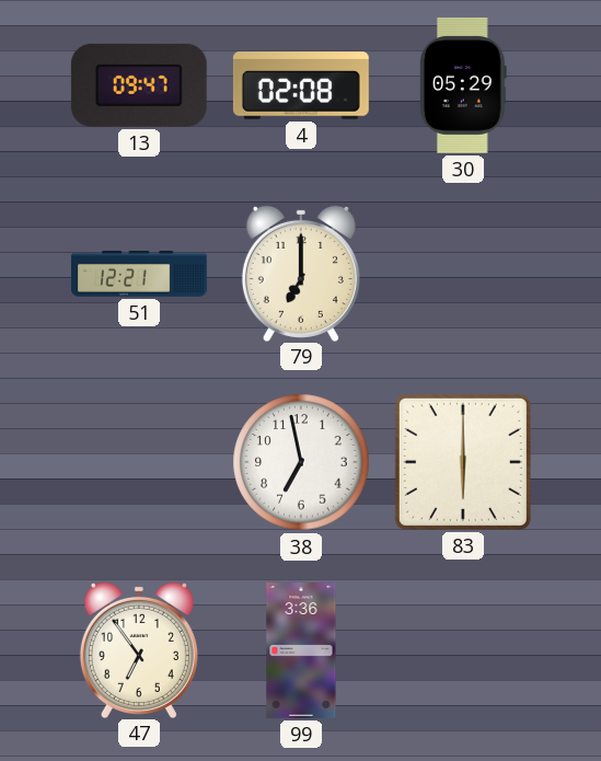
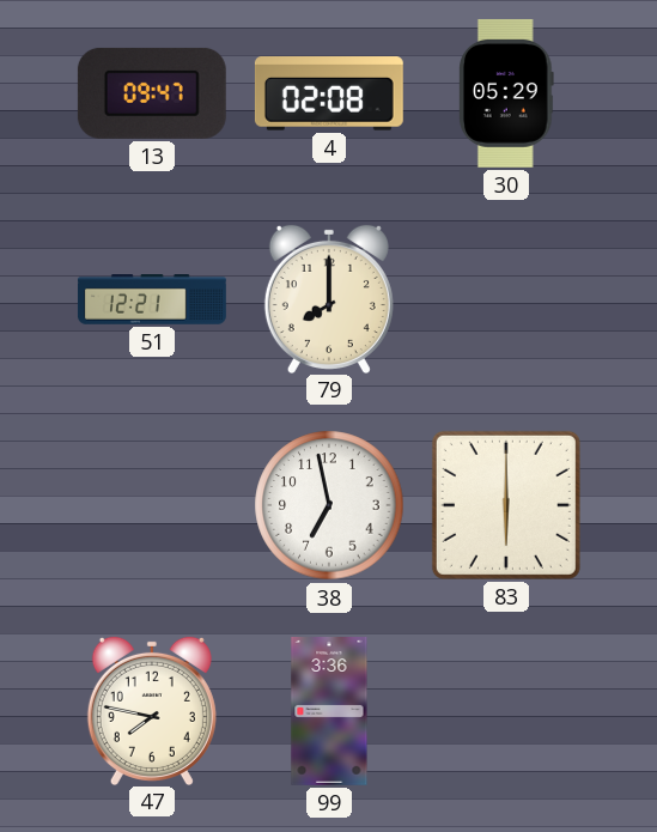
79: 7:00 -> 8:00 (329, 298)
47: 6:54 -> 7:47 (152, 710)
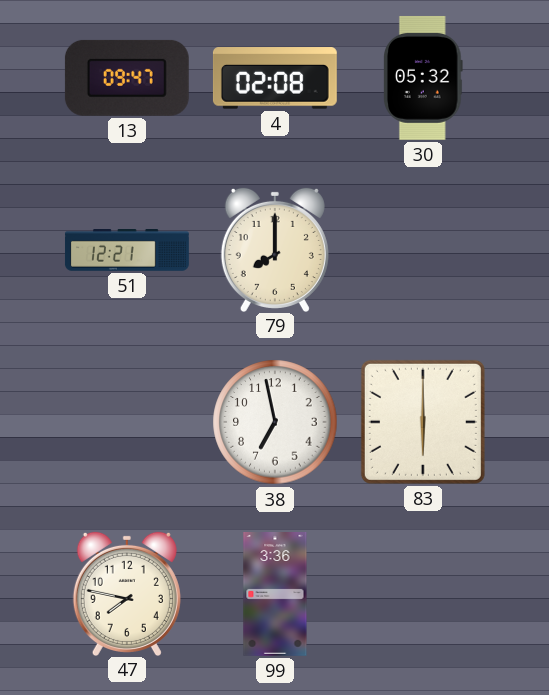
30: 05:29 -> 05:32 (424, 78)
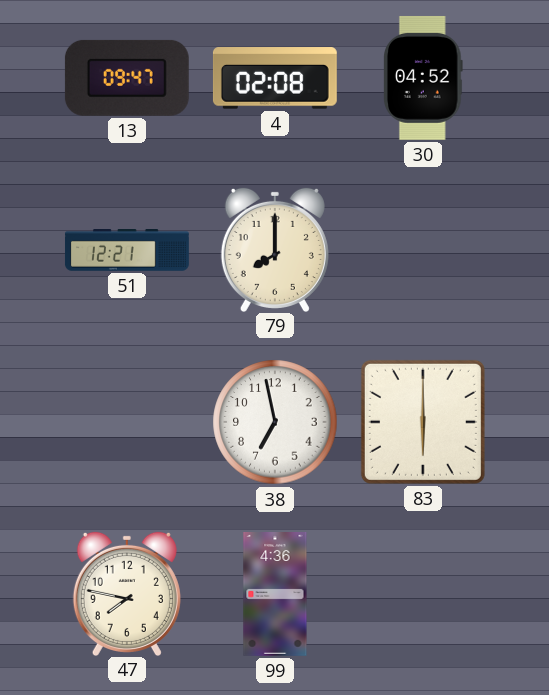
30: 05:32 -> 04:52 (424, 78)
99: 3:36 -> 4:36 (275, 595)
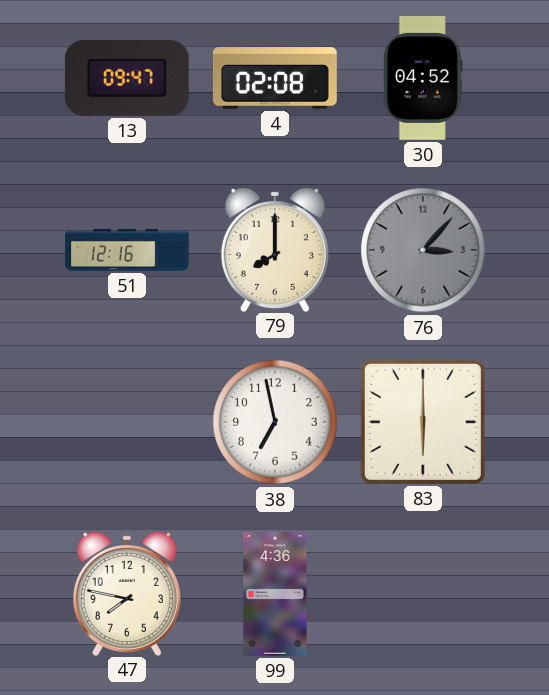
51: 12:21 -> 12:16 (127, 251)
76: none -> 3:07 (423, 250)
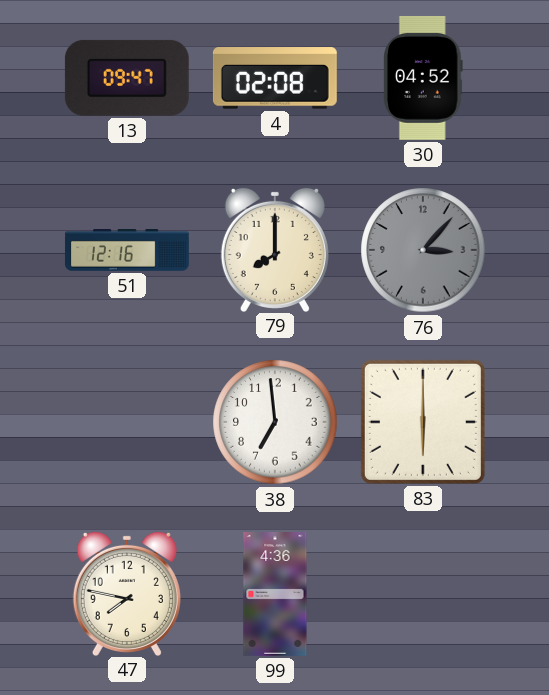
38: 6:58 -> 6:59 (275, 422)
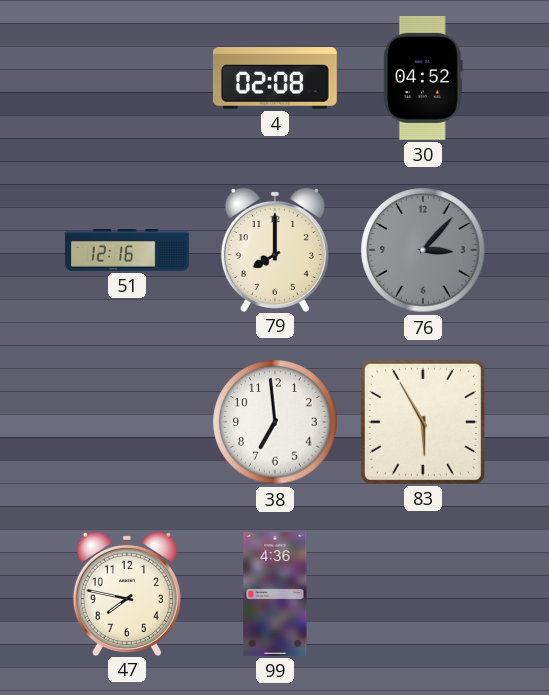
13: 09:47 -> none (127, 78)
83: 6:00 -> 5:55 (423, 422)
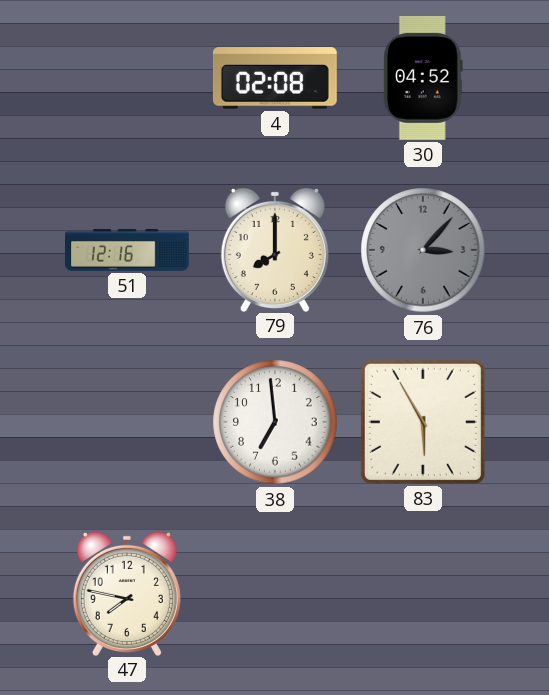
99: 4:36 -> none (275, 595)
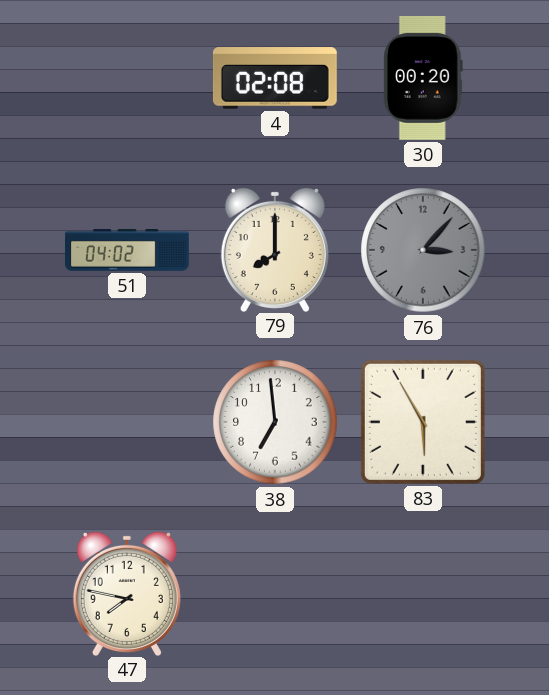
30: 04:52 -> 00:20 (424, 78)
51: 12:16 -> 04:02 (127, 251)
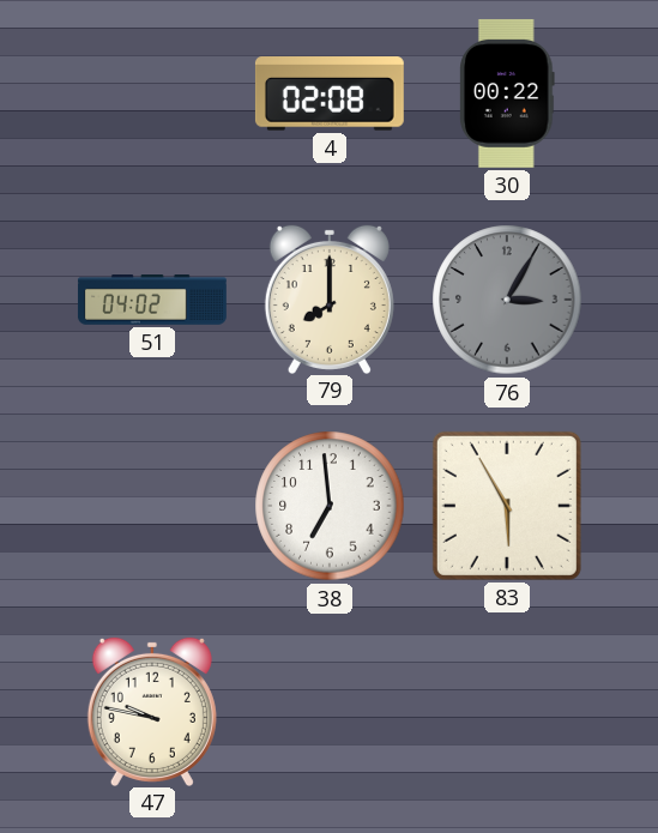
30: 00:20 -> 00:22 (508, 93)
76: 3:07 -> 3:05 (507, 300)
47: 7:47 -> 9:47 (152, 711)
